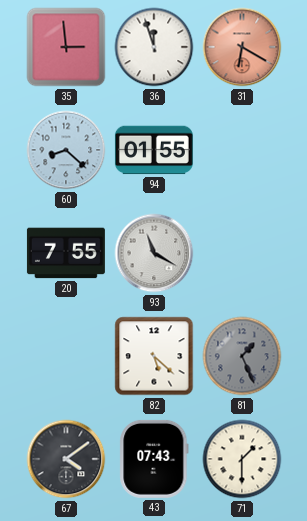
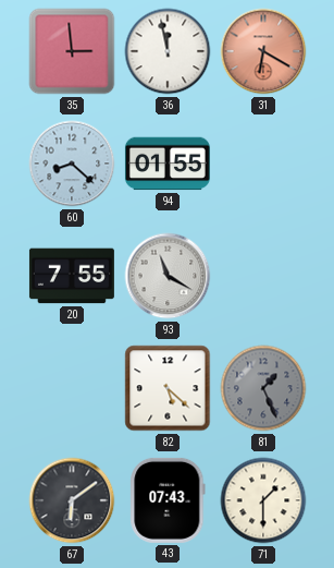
36: 11:57 -> 11:58 (168, 51)
67: 4:09 -> 6:09 (72, 500)
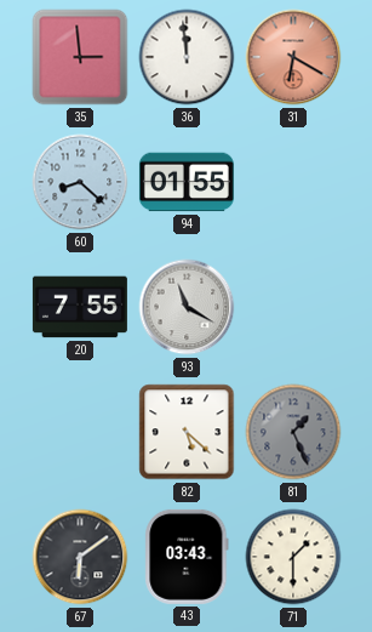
36: 11:58 -> 11:59 (187, 57)
43: 07:43 -> 03:43 (187, 557)
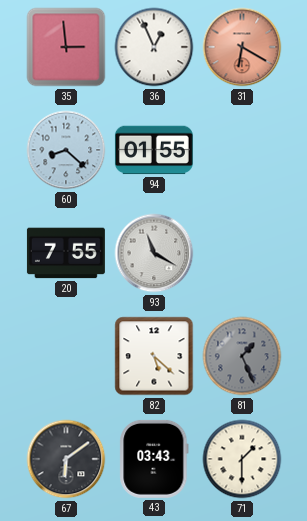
36: 11:59 -> 12:56 (154, 47)
